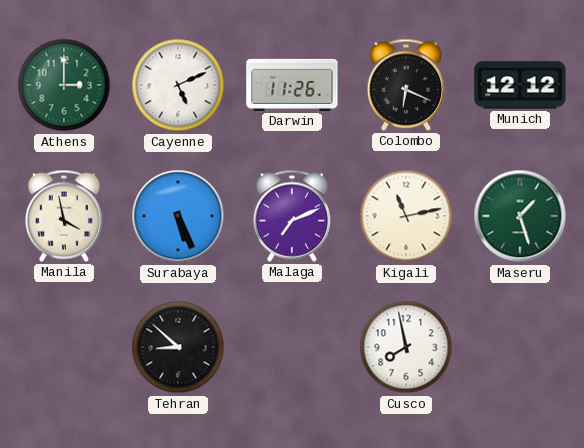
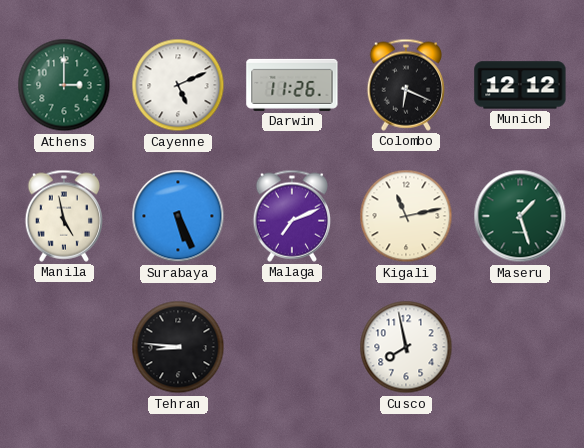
Manila: 3:58 -> 4:58 (63, 216)
Tehran: 8:52 -> 8:46 (178, 347)
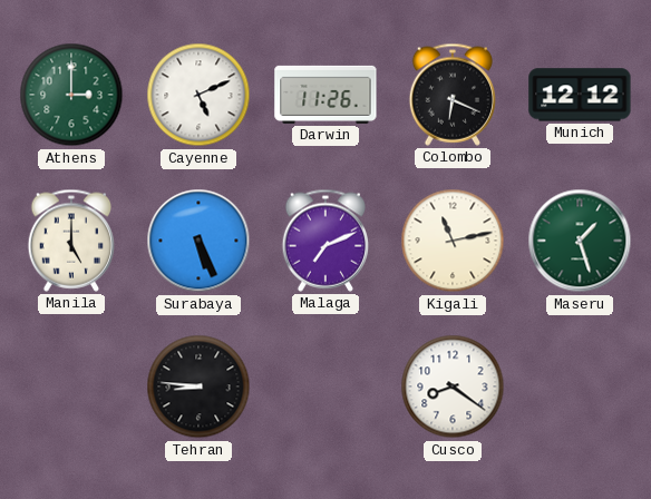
Manila: 4:58 -> 5:00 (70, 241)
Cusco: 7:58 -> 8:21 (453, 387)
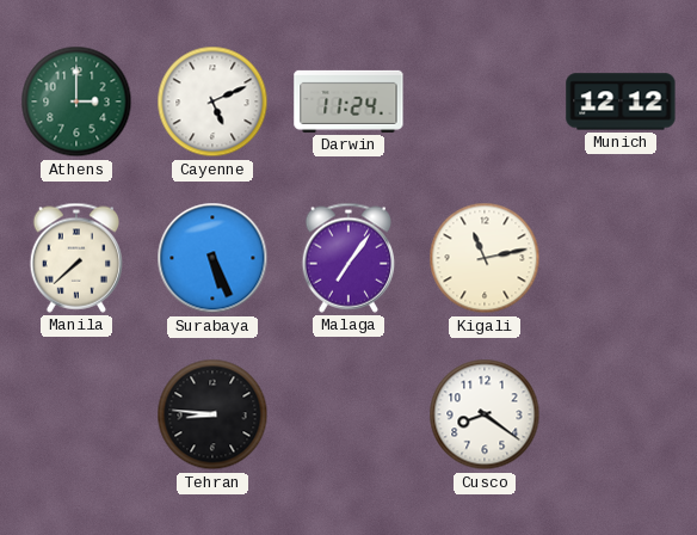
Darwin: 11:26 -> 11:24 (348, 102)
Colombo: 6:19 -> none (451, 95)
Manila: 5:00 -> 7:38 (75, 258)
Malaga: 7:11 -> 7:06 (347, 258)
Maseru: 1:27 -> none (580, 241)
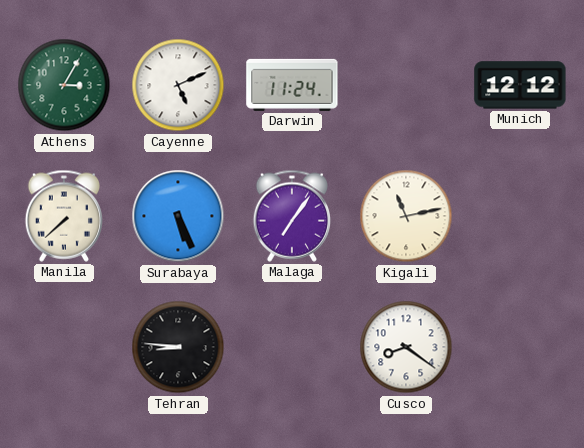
Athens: 3:00 -> 3:05 (64, 85)
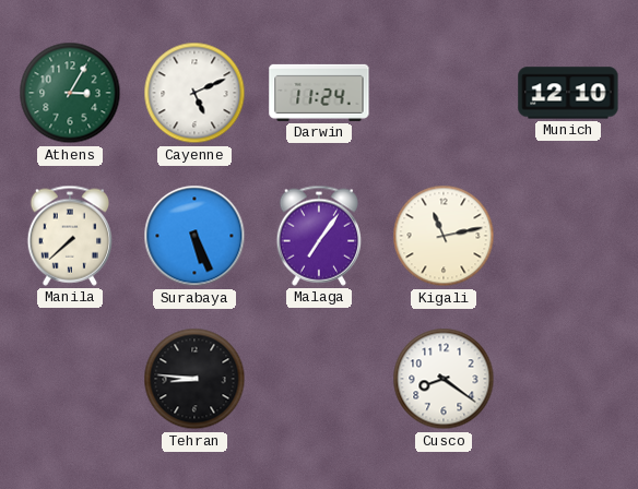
Munich: 12:12 -> 12:10 (568, 93)
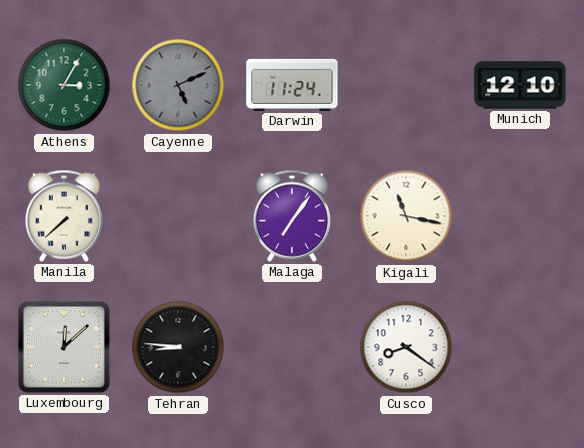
Cayenne dial: white -> grey (178, 85)
Surabaya: 5:26 -> none (194, 236)
Kigali: 11:13 -> 11:17 (406, 216)
Luxembourg: none -> 12:08 (64, 347)
